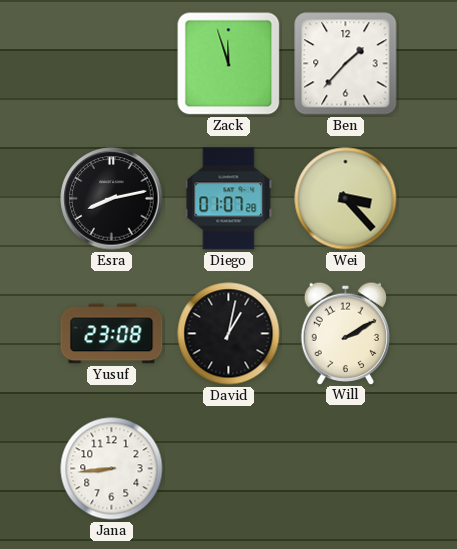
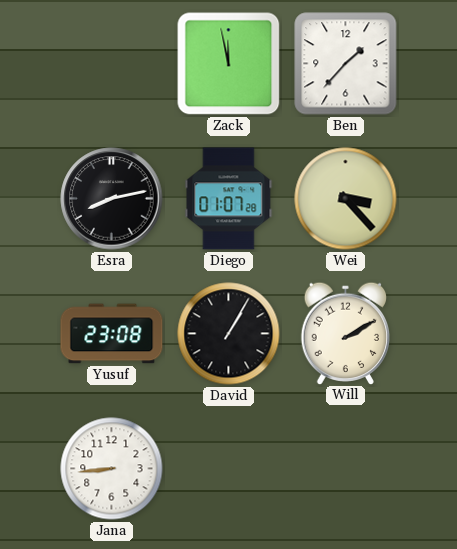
Zack: 11:57 -> 11:58 (229, 64)
David: 1:02 -> 1:05 (229, 334)
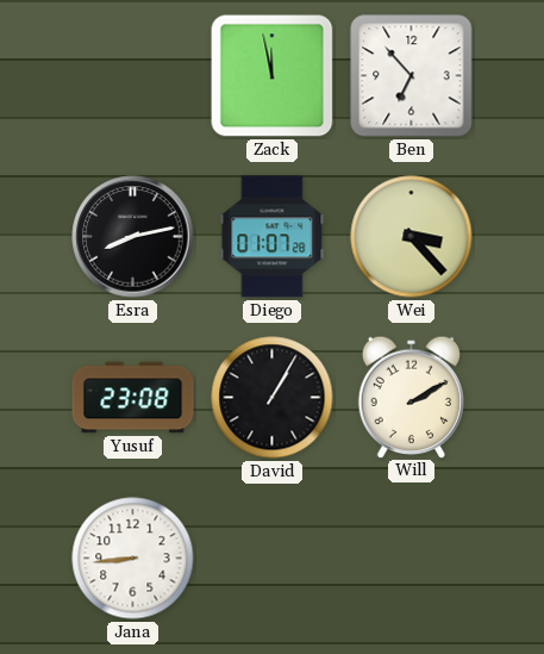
Ben: 1:37 -> 6:53 (412, 76)
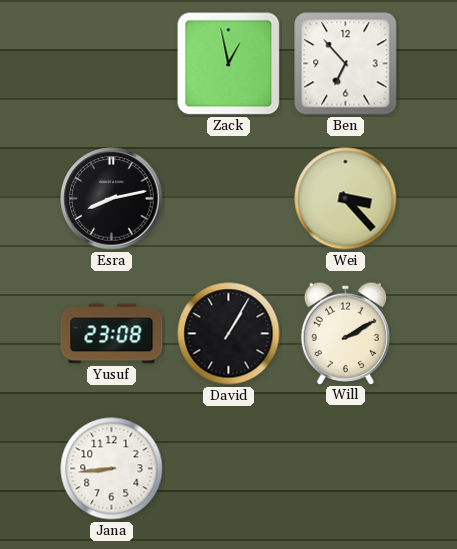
Zack: 11:58 -> 12:58 (229, 64)
Diego: 01:07 -> none (273, 237)
